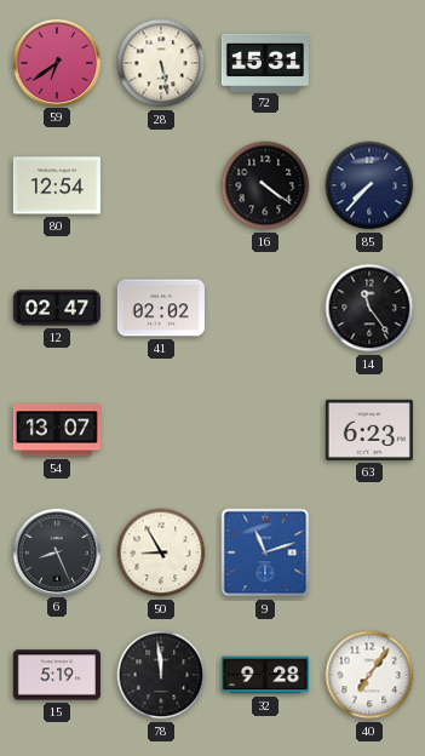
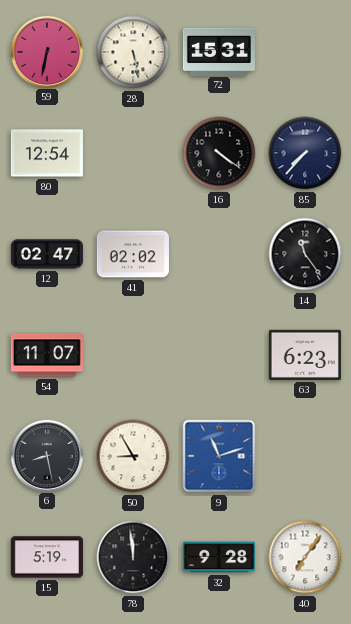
59: 6:39 -> 6:32 (46, 51)
54: 13:07 -> 11:07 (47, 355)
6: 8:26 -> 8:28 (46, 455)
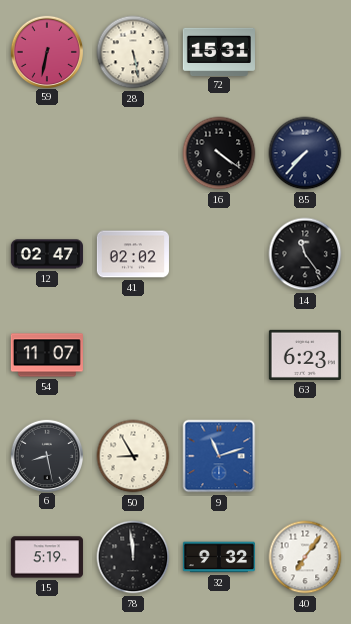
80: 12:54 -> none (47, 153)
32: 9:28 -> 9:32 (219, 557)
